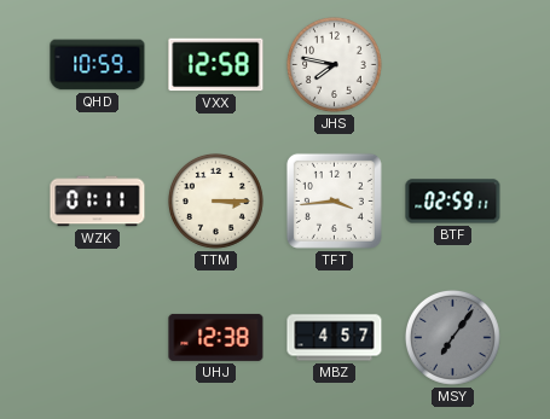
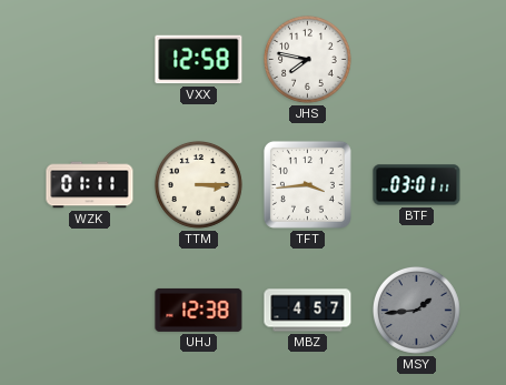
QHD: 10:59 -> none (98, 65)
BTF: 02:59 -> 03:01 (417, 185)
MSY: 7:06 -> 1:44 (416, 310)
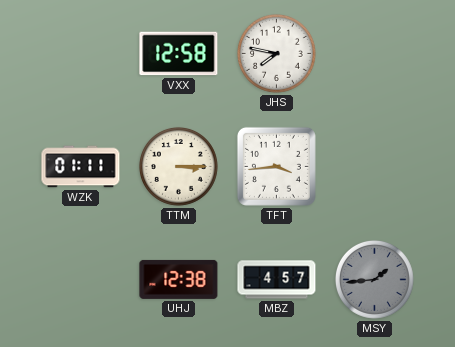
BTF: 03:01 -> none (417, 185)
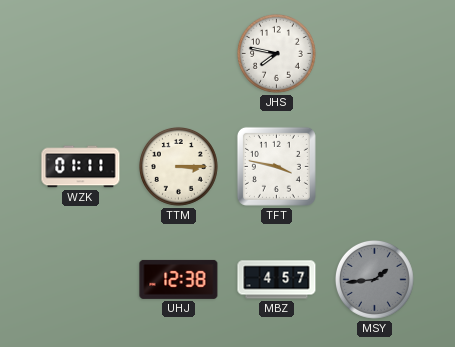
VXX: 12:58 -> none (179, 54)
TFT: 3:44 -> 3:47 (276, 166)
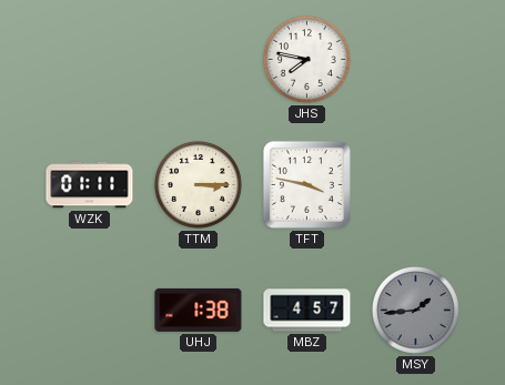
UHJ: 12:38 -> 1:38 (199, 310)
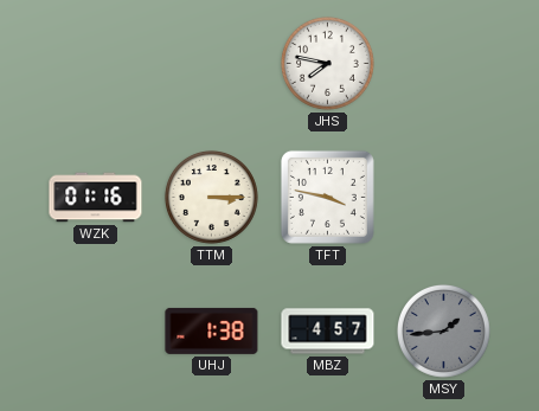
WZK: 01:11 -> 01:16 (96, 198)
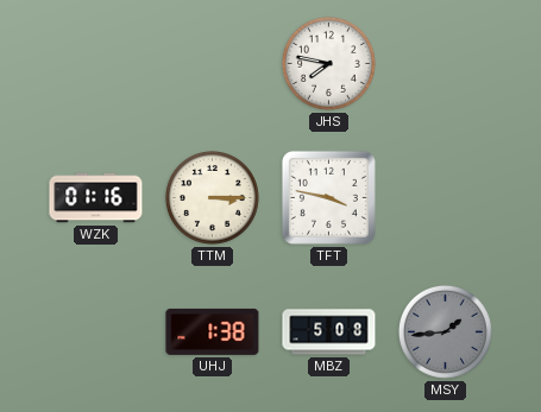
MBZ: 4:57 -> 5:08 (329, 332)
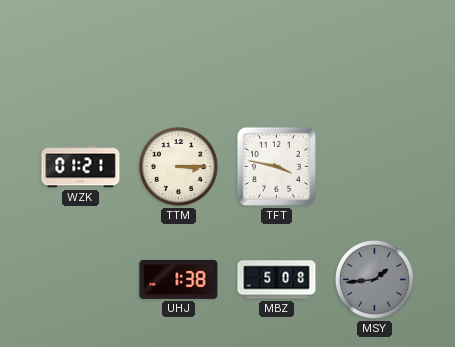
JHS: 7:47 -> none (328, 63)
WZK: 01:16 -> 01:21 (81, 167)
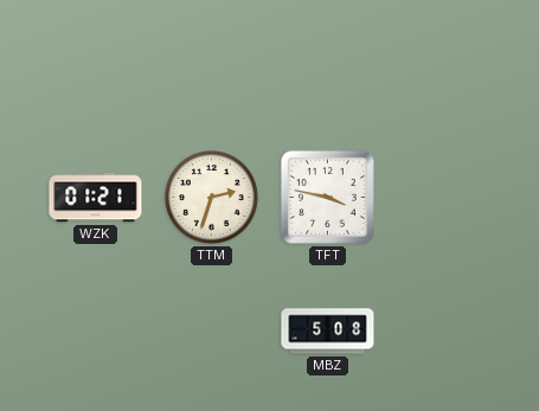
TTM: 3:15 -> 2:33 (211, 197)
UHJ: 1:38 -> none (179, 279)
MSY: 1:44 -> none (374, 279)
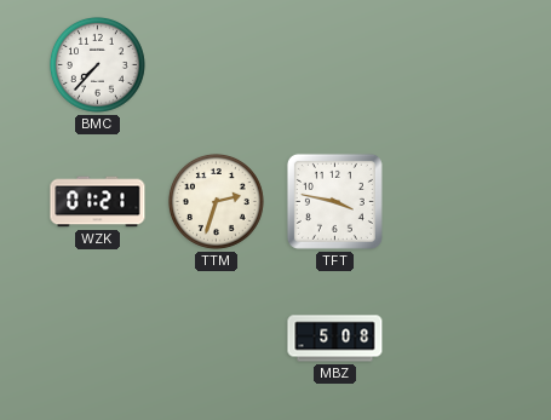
BMC: none -> 7:37 (97, 64)
